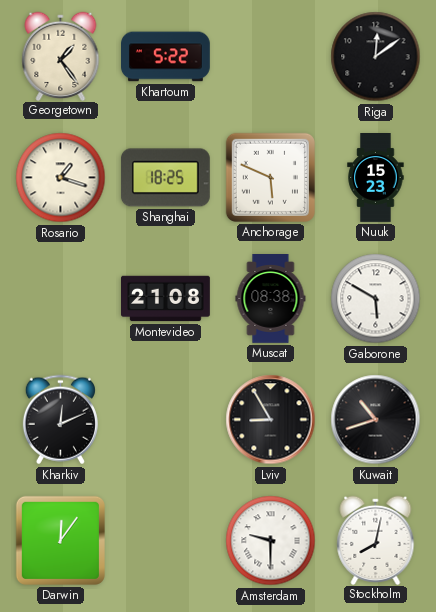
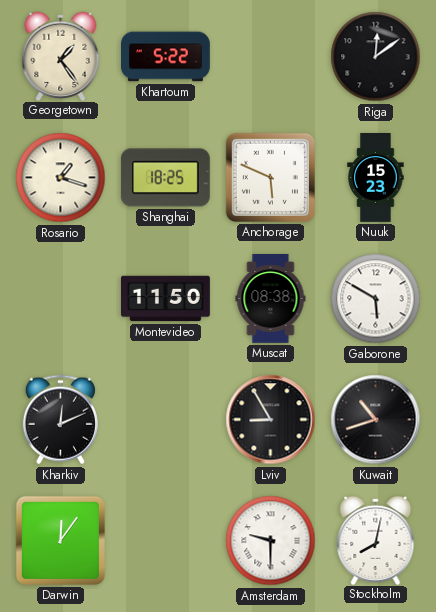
Montevideo: 21:08 -> 11:50 (166, 299)
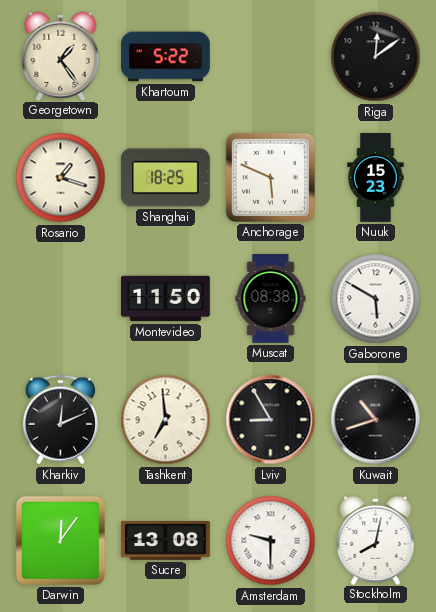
Tashkent: none -> 6:59 (166, 420)
Sucre: none -> 13:08 (166, 540)
